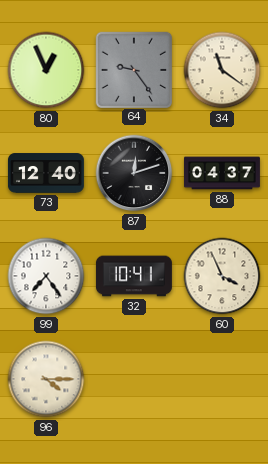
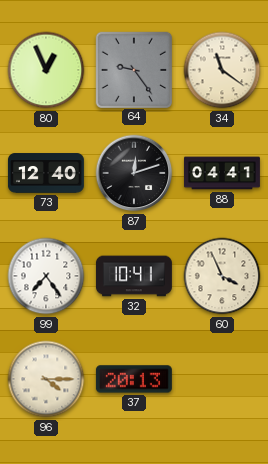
88: 04:37 -> 04:41 (222, 173)
37: none -> 20:13 (134, 379)
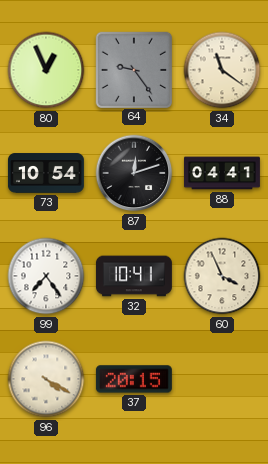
73: 12:40 -> 10:54 (46, 173)
96: 4:15 -> 4:20 (46, 379)
37: 20:13 -> 20:15 (134, 379)
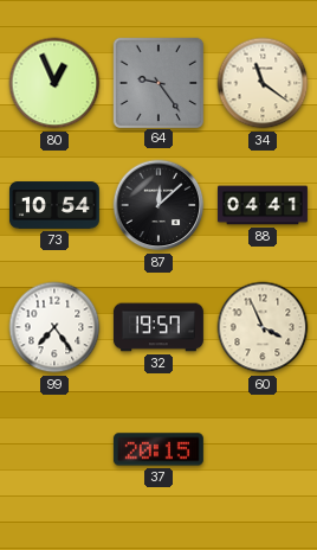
87: 12:12 -> 12:08 (158, 205)
32: 10:41 -> 19:57 (158, 327)
96: 4:20 -> none (46, 379)
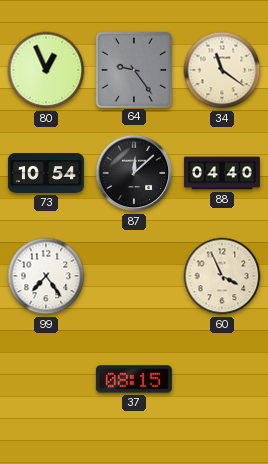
88: 04:41 -> 04:40 (222, 173)
32: 19:57 -> none (158, 327)
37: 20:15 -> 08:15 (134, 379)
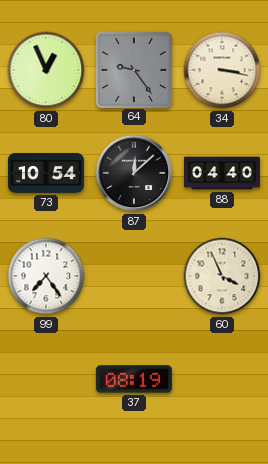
34: 11:21 -> 3:17 (222, 70)
37: 08:15 -> 08:19 (134, 379)
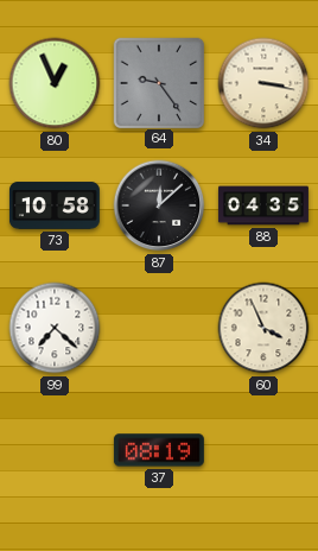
73: 10:54 -> 10:58 (55, 205)
88: 04:40 -> 04:35 (263, 205)
99: 7:24 -> 7:22 (55, 328)
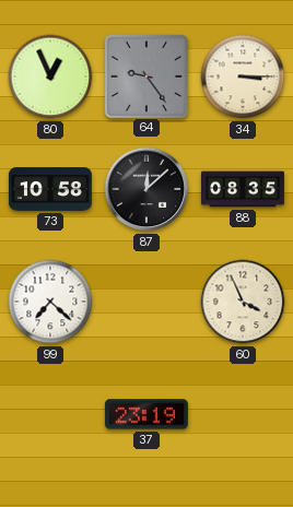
34: 3:17 -> 3:15 (243, 76)
88: 04:35 -> 08:35 (243, 189)
37: 08:19 -> 23:19 (146, 414)
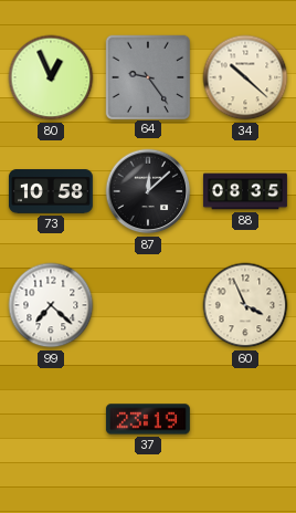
34: 3:15 -> 10:22 (245, 77)
